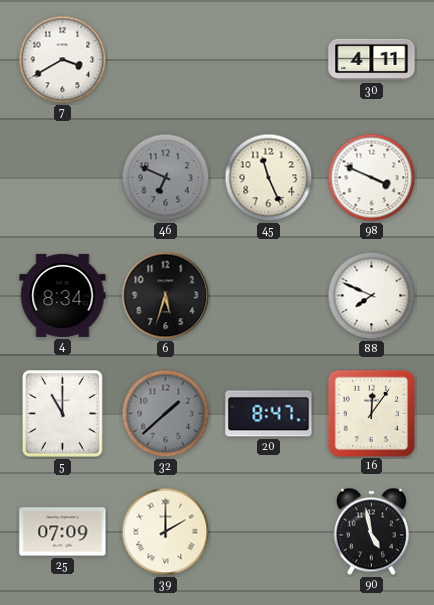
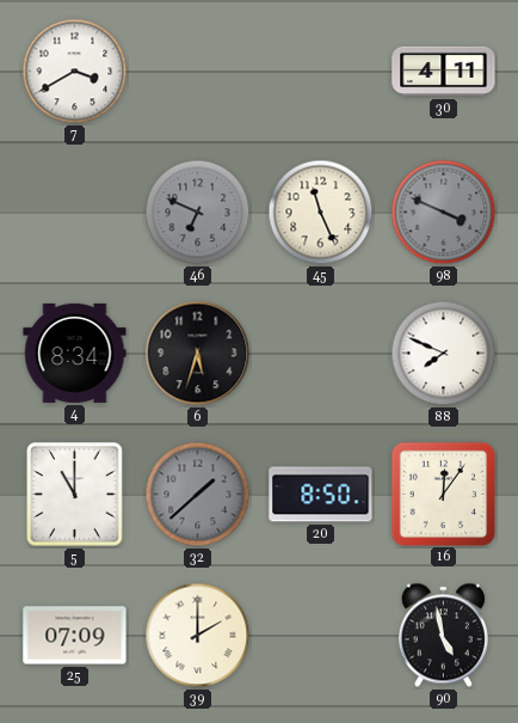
98 dial: white -> grey (444, 213)
20: 8:47 -> 8:50 (321, 495)
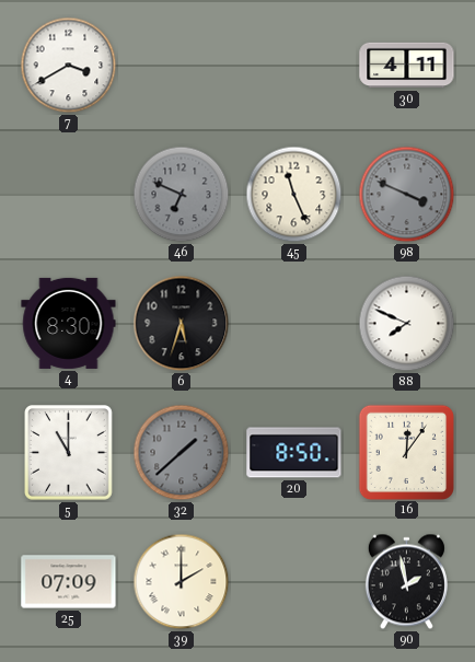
4: 8:34 -> 8:30 (69, 323)
90: 4:58 -> 1:58 (406, 582)
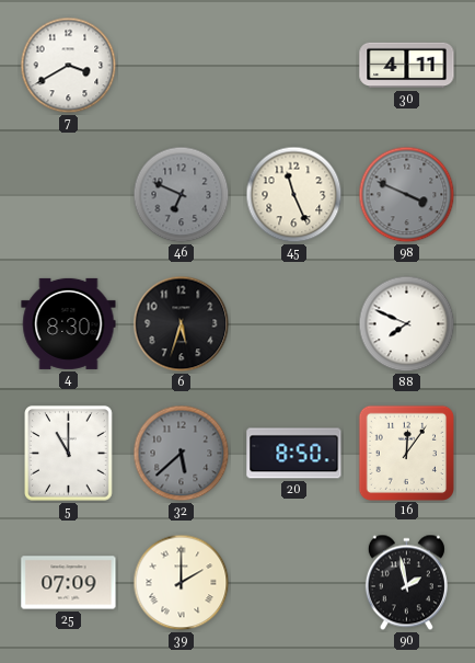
32: 1:38 -> 5:38 (182, 454)
